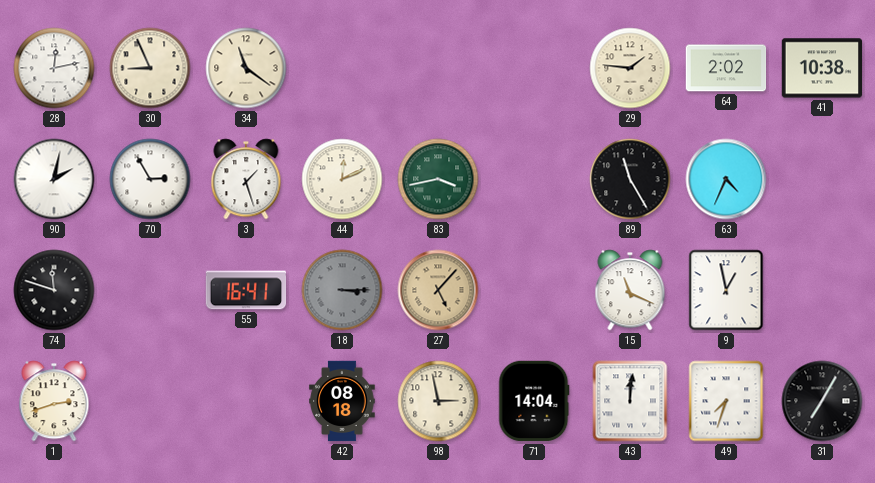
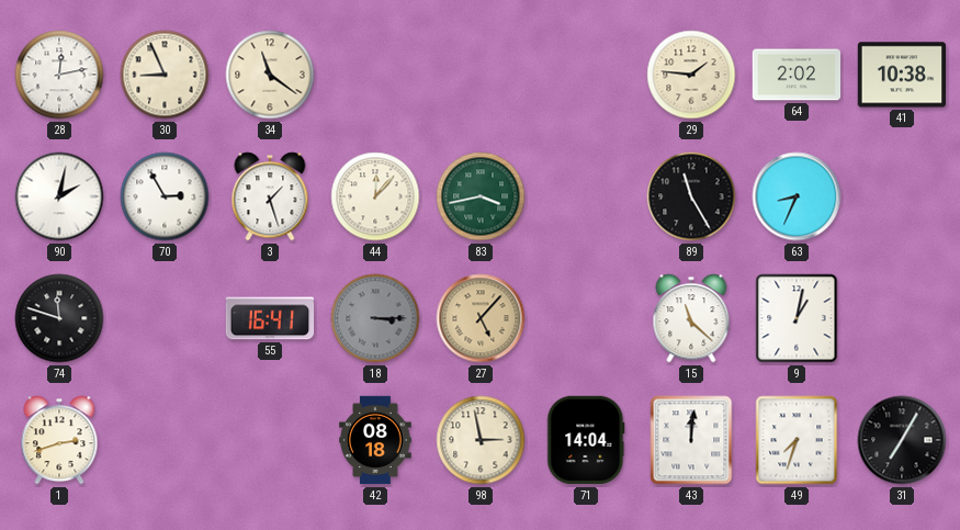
44: 12:11 -> 12:07 (375, 196)
63: 4:34 -> 8:34 (797, 196)
15: 11:19 -> 11:22 (691, 318)
9: 12:58 -> 1:02 (797, 318)
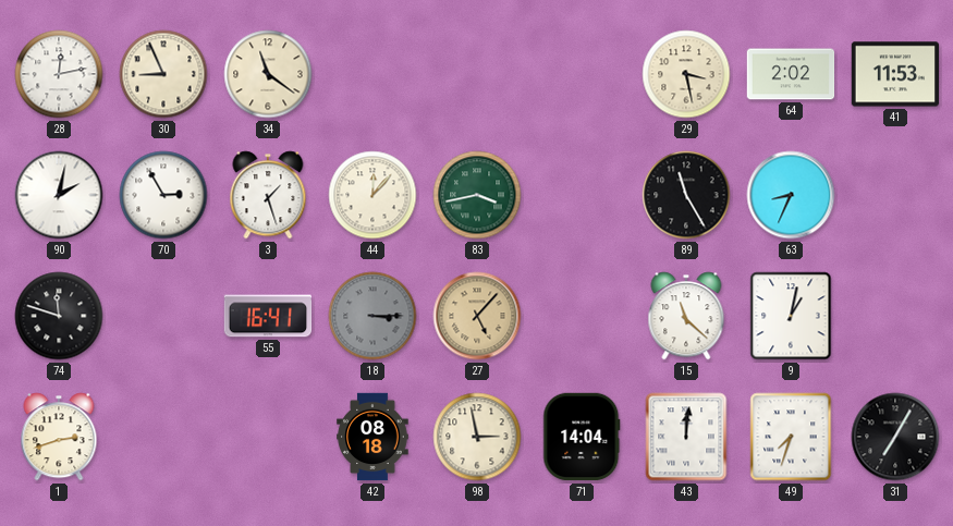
29: 1:46 -> 3:28 (686, 74)
41: 10:38 -> 11:53 (895, 74)
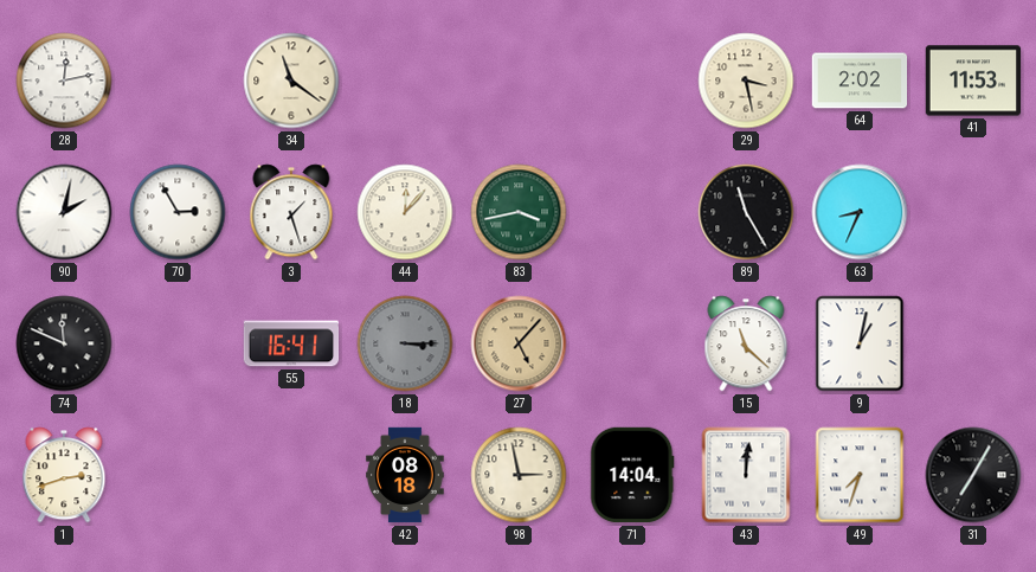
30: 8:56 -> none (163, 74)
74: 11:48 -> 11:49 (64, 343)
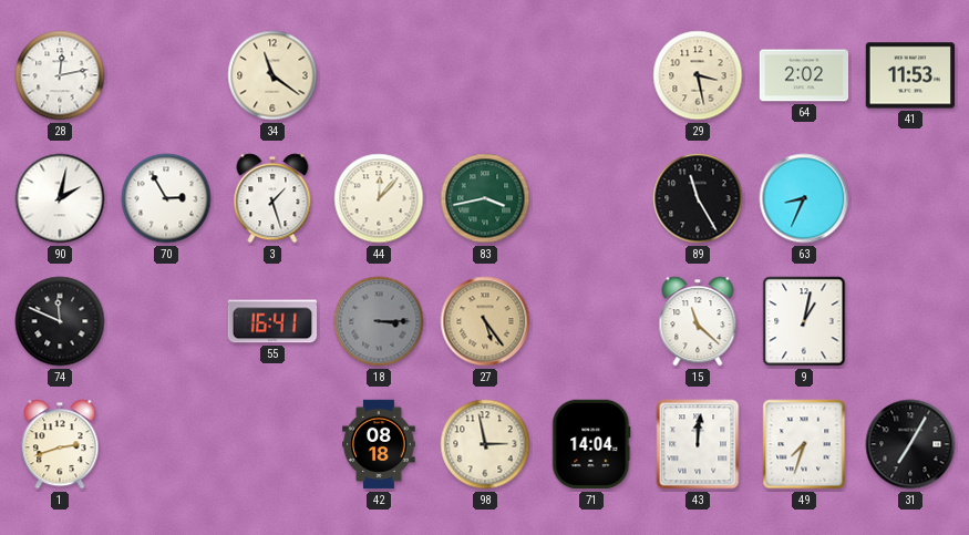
27: 5:07 -> 5:24 (485, 321)
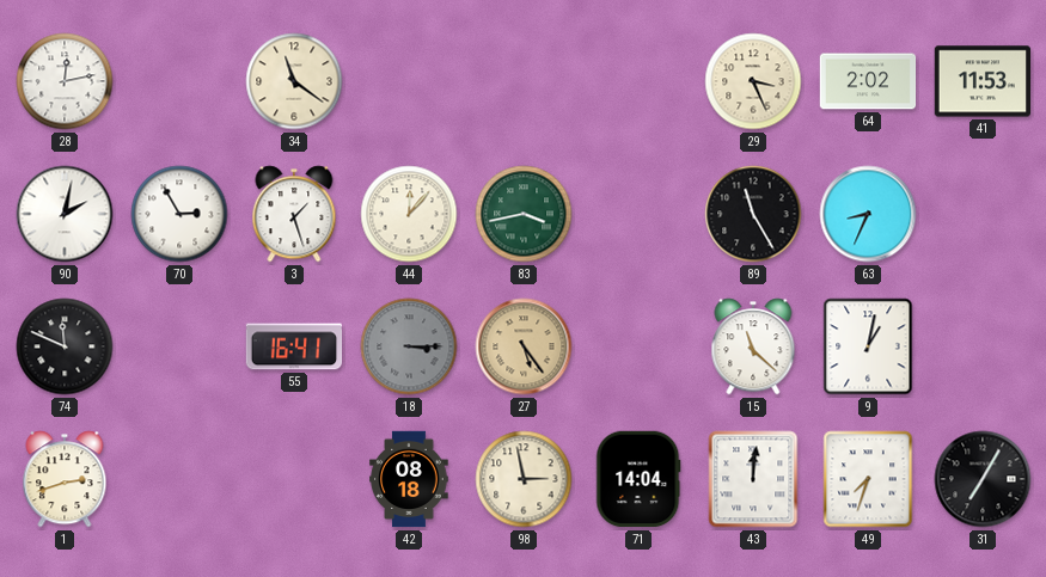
29: 3:28 -> 3:26 (753, 81)
